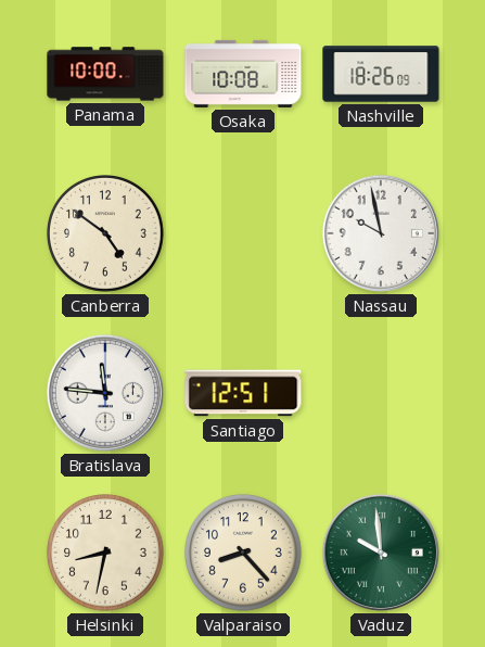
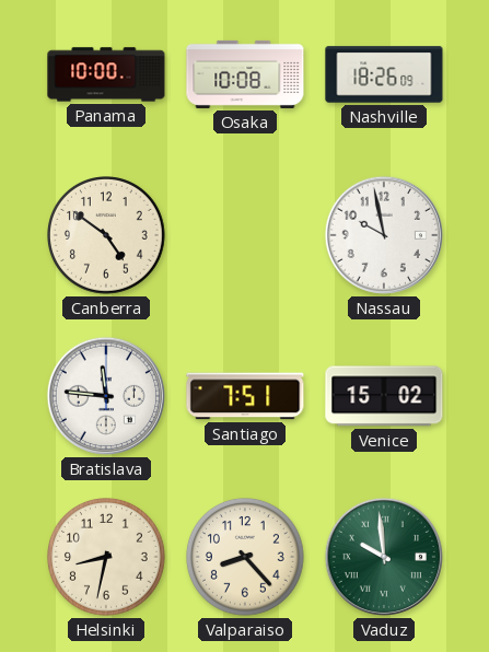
Santiago: 12:51 -> 7:51 (245, 396)
Venice: none -> 15:02 (384, 396)
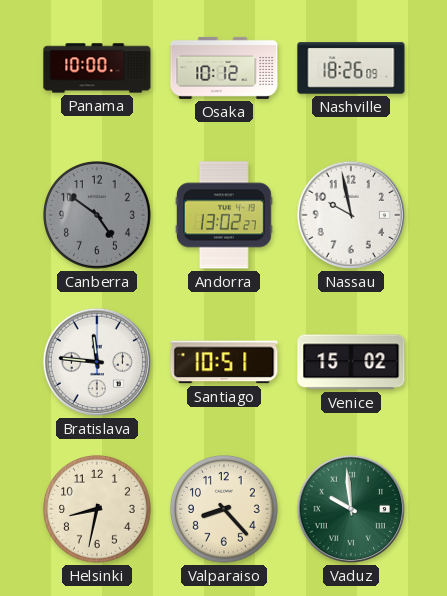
Osaka: 10:08 -> 10:12 (224, 68)
Canberra dial: cream -> grey (98, 216)
Andorra: none -> 13:02 (225, 215)
Santiago: 7:51 -> 10:51 (224, 362)
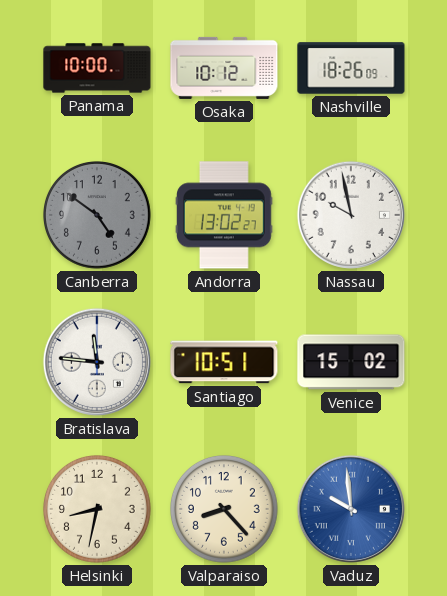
Vaduz dial: green -> blue (351, 509)
